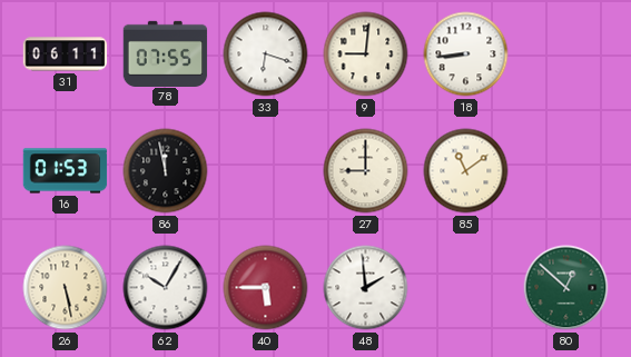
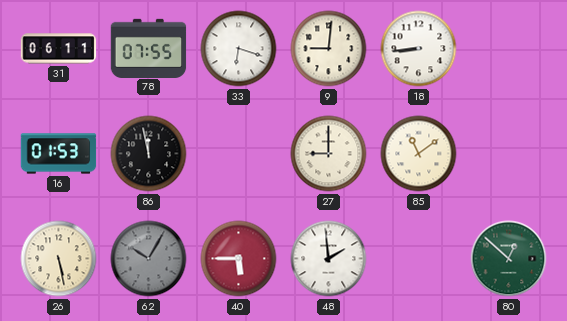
62 dial: white -> grey (149, 259)
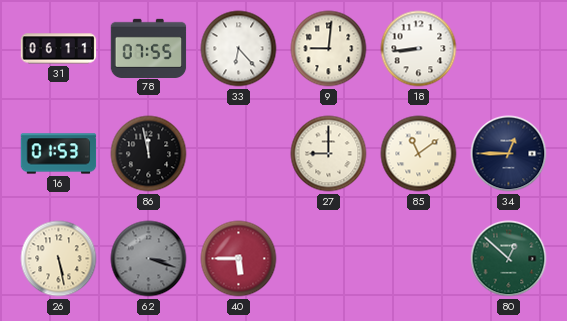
33: 6:18 -> 6:23 (239, 49)
34: none -> 12:45 (509, 154)
62: 10:05 -> 3:18 (149, 259)
48: 1:59 -> none (329, 259)
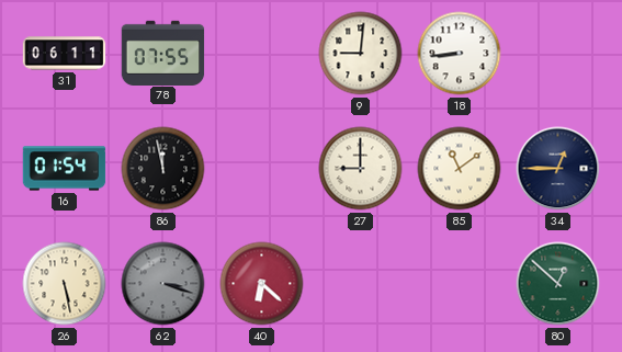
33: 6:23 -> none (239, 49)
16: 01:53 -> 01:54 (65, 169)
40: 5:45 -> 6:22 (262, 284)
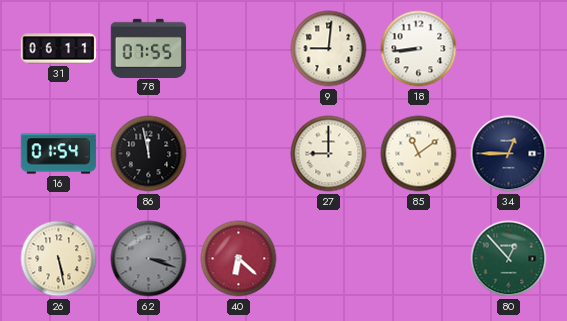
80: 12:52 -> 12:53 (509, 259)
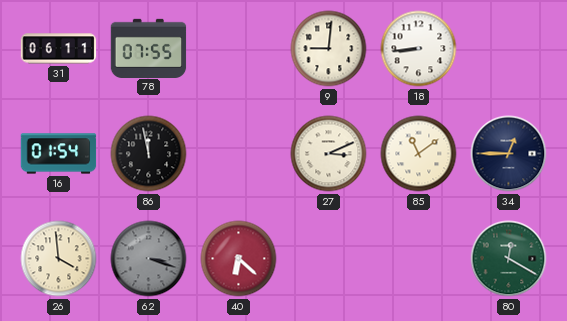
27: 9:00 -> 3:11 (329, 154)
26: 5:28 -> 3:59 (59, 259)
80: 12:53 -> 12:20 (509, 259)
